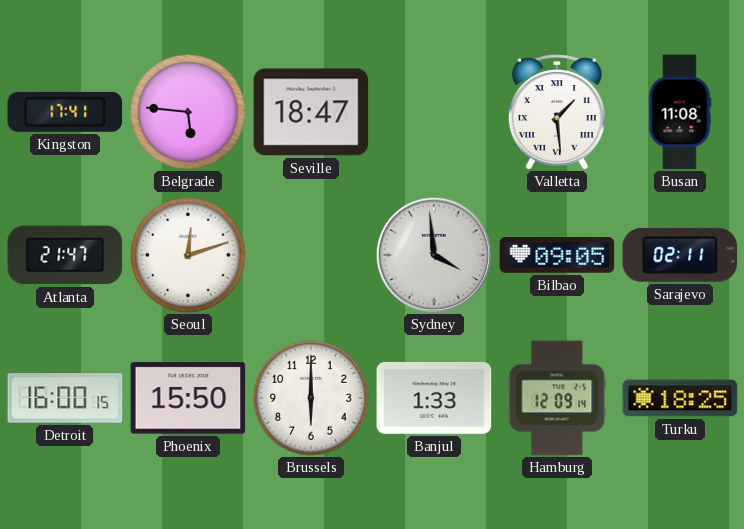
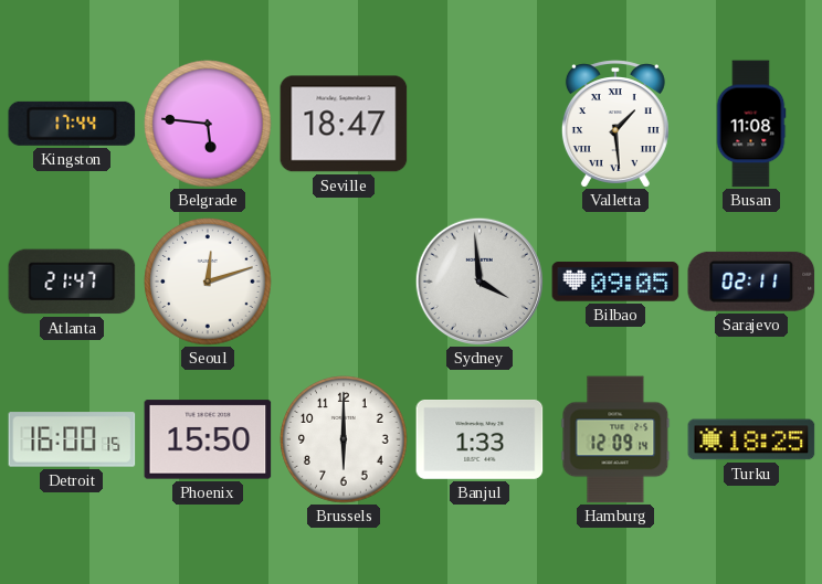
Kingston: 17:41 -> 17:44 (72, 124)
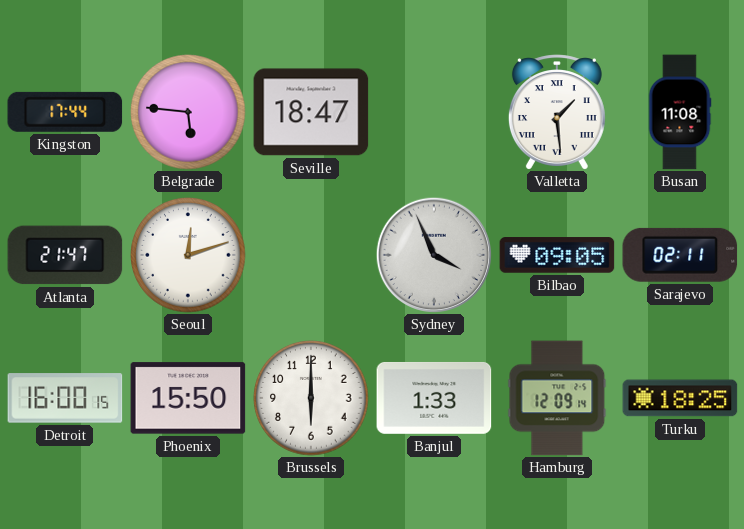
Sydney: 3:59 -> 3:56 (433, 254)
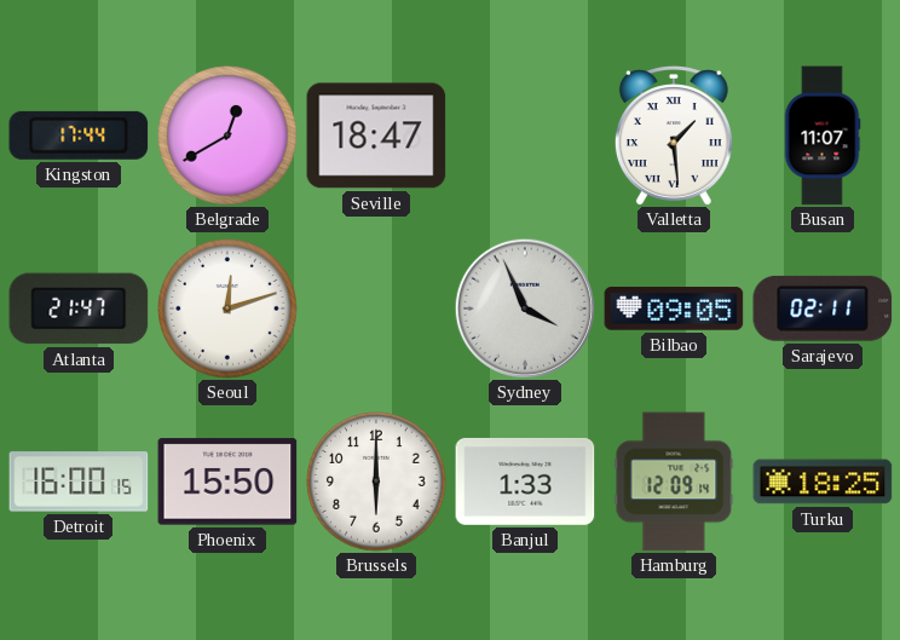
Belgrade: 5:46 -> 12:40 (227, 136)
Busan: 11:08 -> 11:07 (823, 136)
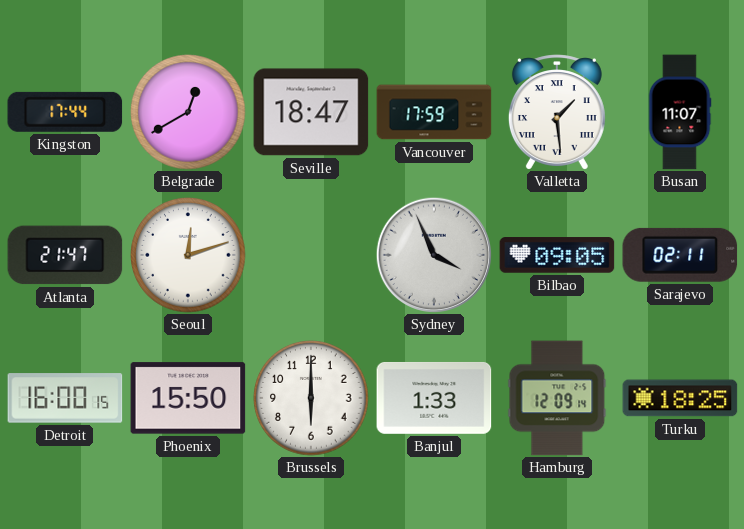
Vancouver: none -> 17:59 (434, 112)
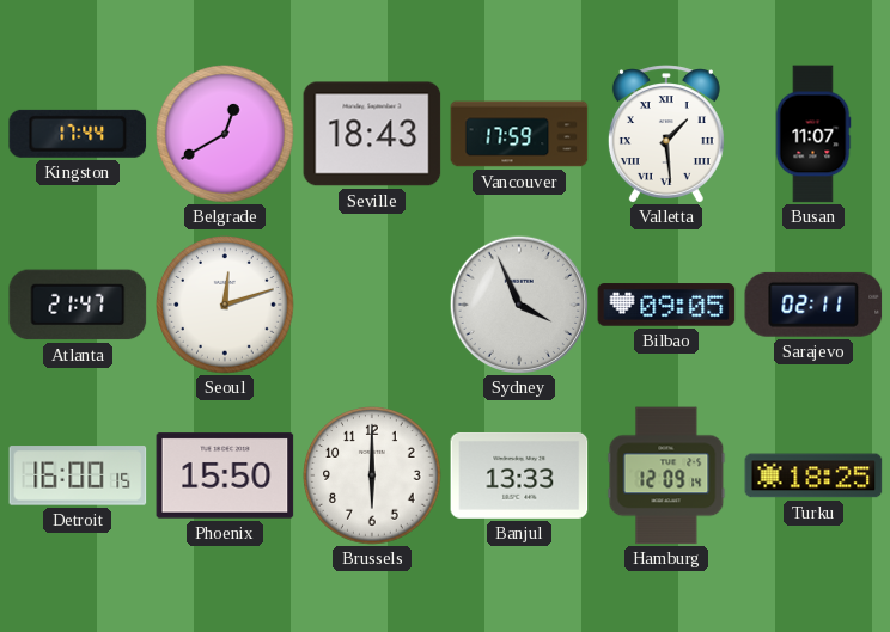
Seville: 18:47 -> 18:43 (372, 134)
Banjul: 1:33 -> 13:33 (519, 475)
